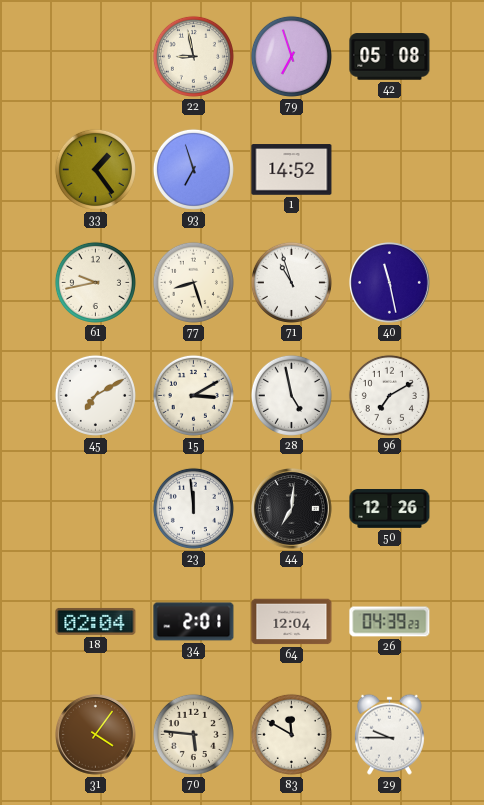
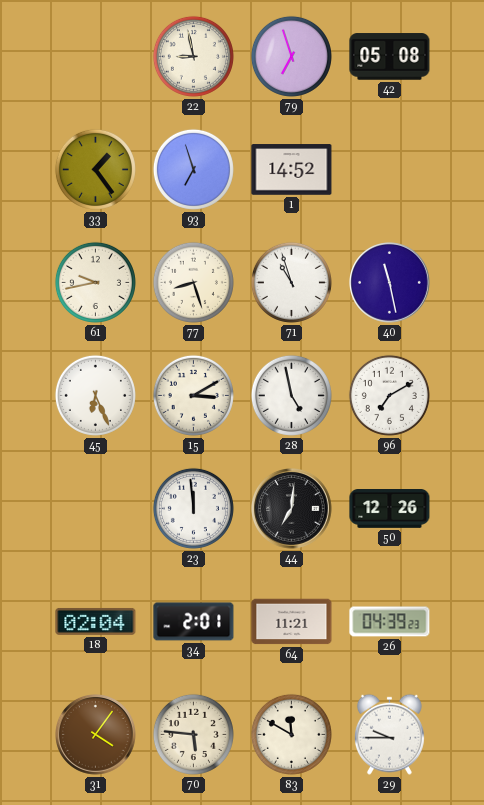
45: 7:10 -> 6:26 (95, 395)
64: 12:04 -> 11:21 (292, 622)
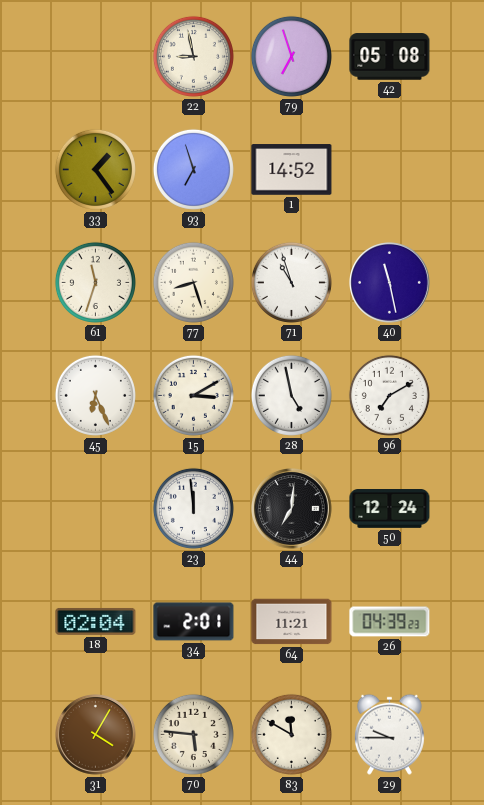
61: 9:43 -> 11:33 (95, 282)
50: 12:26 -> 12:24 (390, 509)
31: 4:06 -> 4:05 (96, 735)
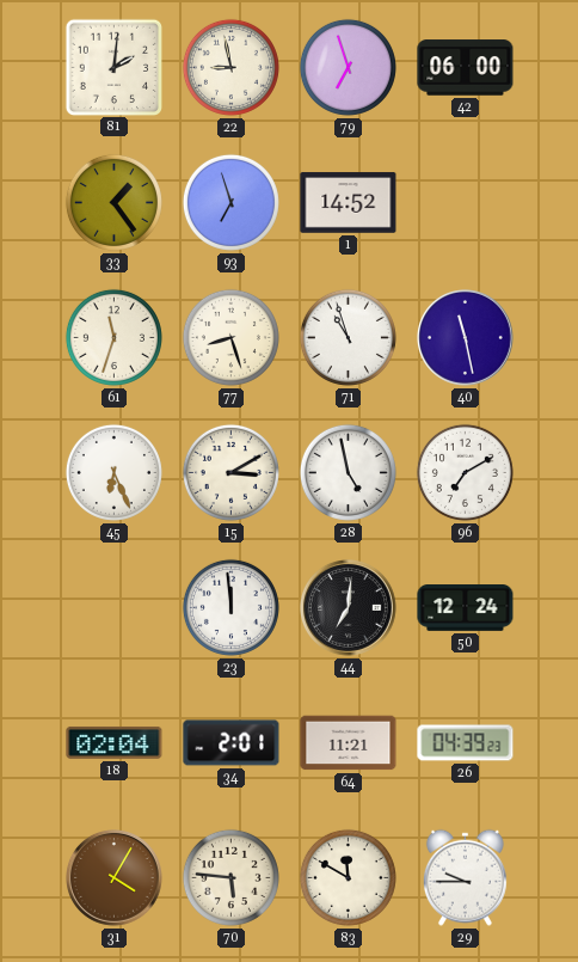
81: none -> 2:01 (113, 67)
42: 05:08 -> 06:00 (466, 68)
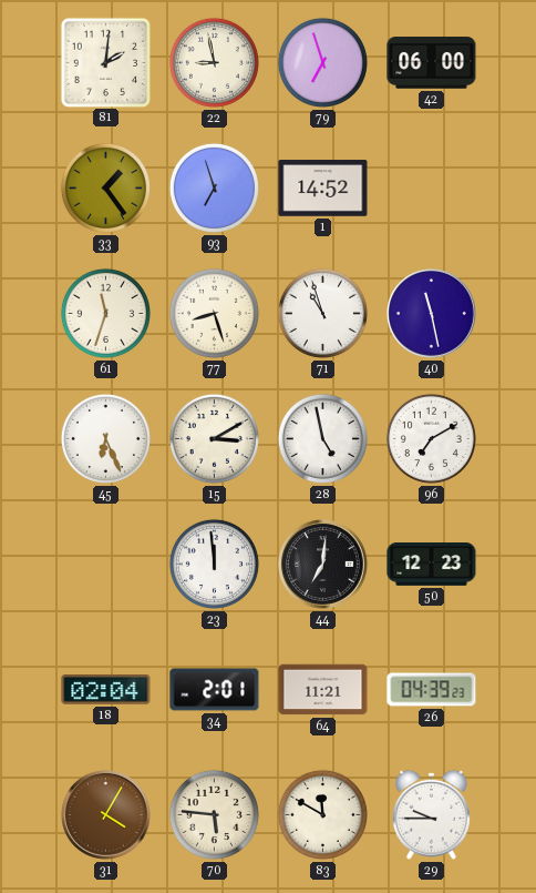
50: 12:24 -> 12:23 (432, 565)
